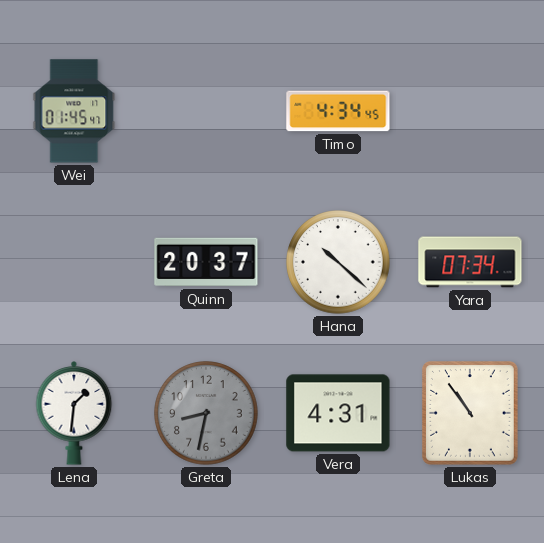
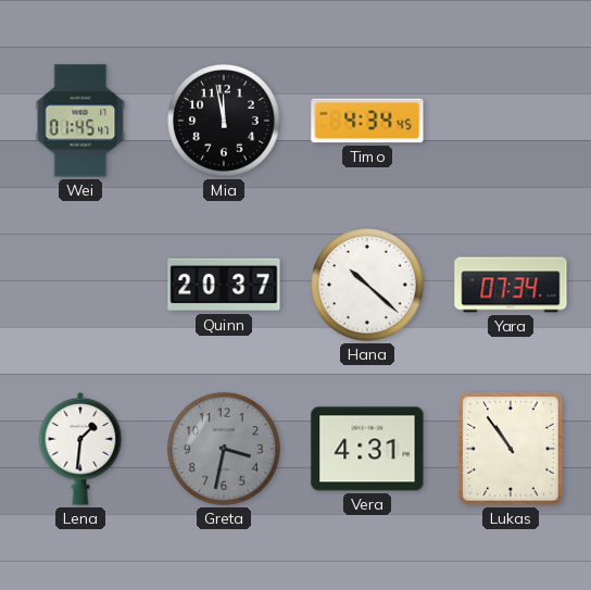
Mia: none -> 11:58 (224, 121)
Greta: 8:32 -> 3:32 (224, 449)
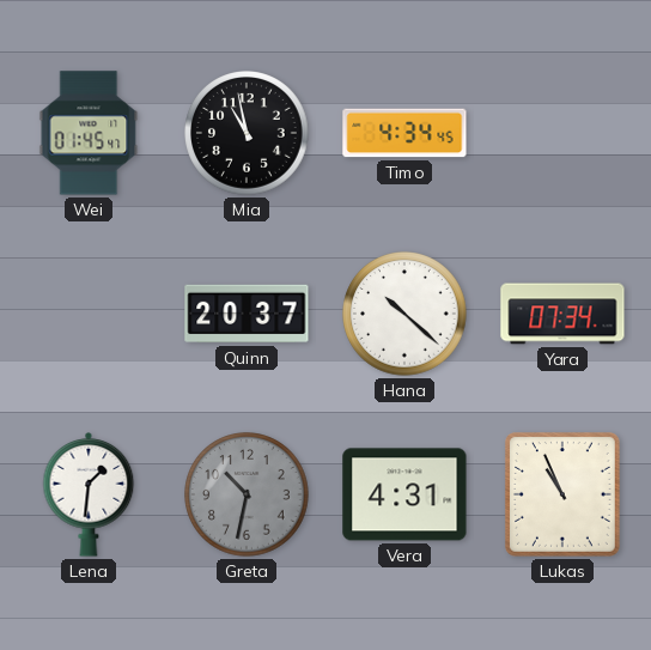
Mia: 11:58 -> 10:58 (247, 133)
Greta: 3:32 -> 10:32 (247, 494)
Lukas: 10:54 -> 10:56 (562, 496)
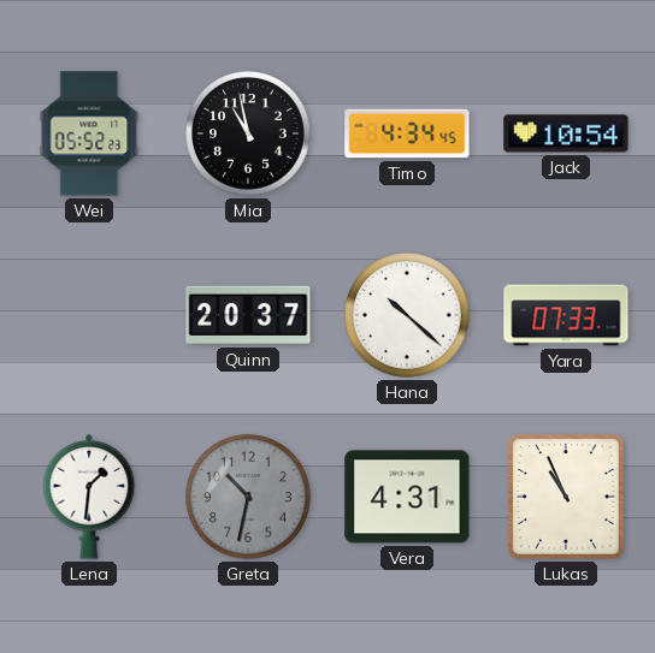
Wei: 01:45 -> 05:52 (89, 133)
Jack: none -> 10:54 (566, 133)
Yara: 07:34 -> 07:33 (566, 315)
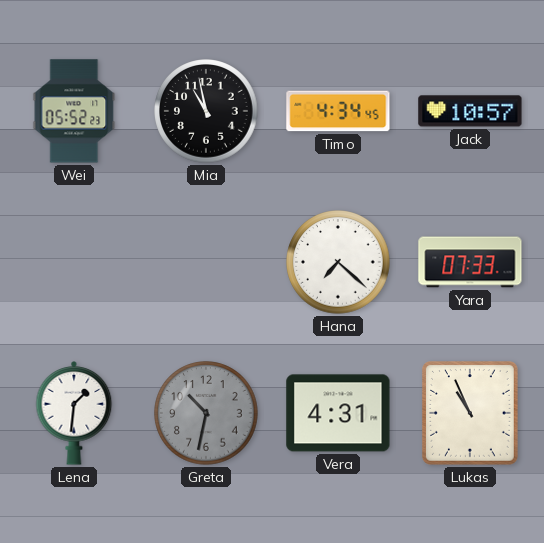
Jack: 10:54 -> 10:57 (470, 111)
Quinn: 20:37 -> none (248, 315)
Hana: 10:22 -> 7:22 (338, 262)
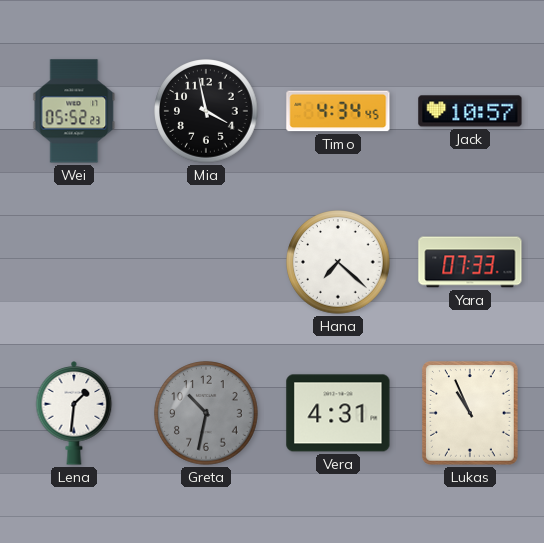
Mia: 10:58 -> 3:58 (206, 111)
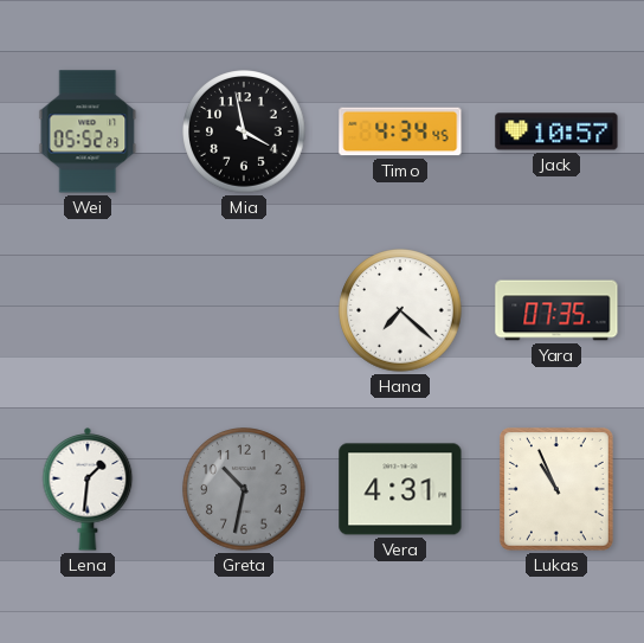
Yara: 07:33 -> 07:35 (556, 310)
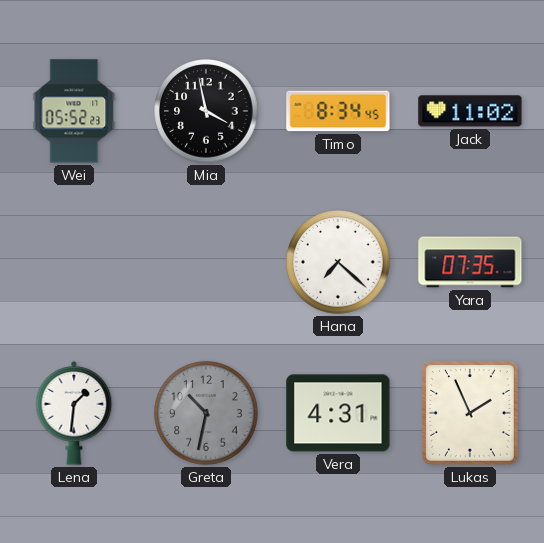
Timo: 4:34 -> 8:34 (338, 111)
Jack: 10:57 -> 11:02 (470, 111)
Lukas: 10:56 -> 1:56 (470, 414)
